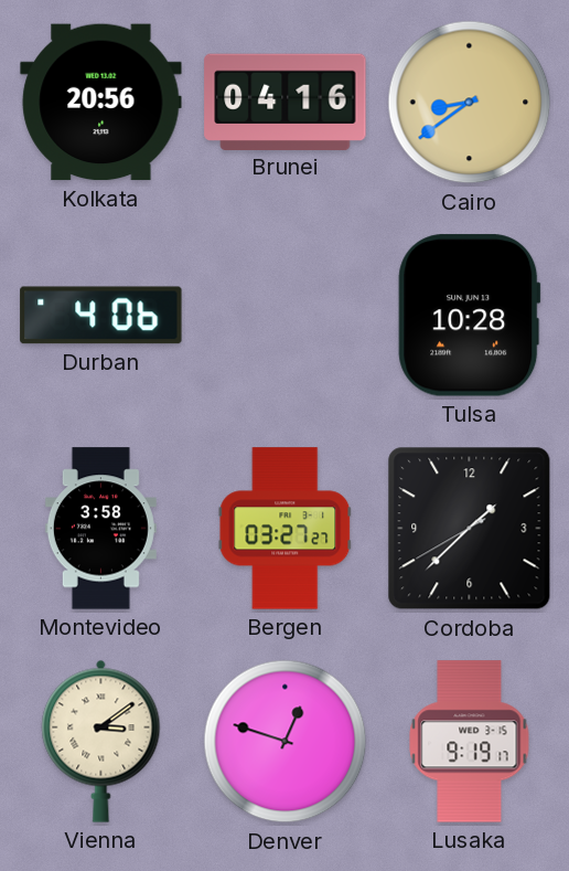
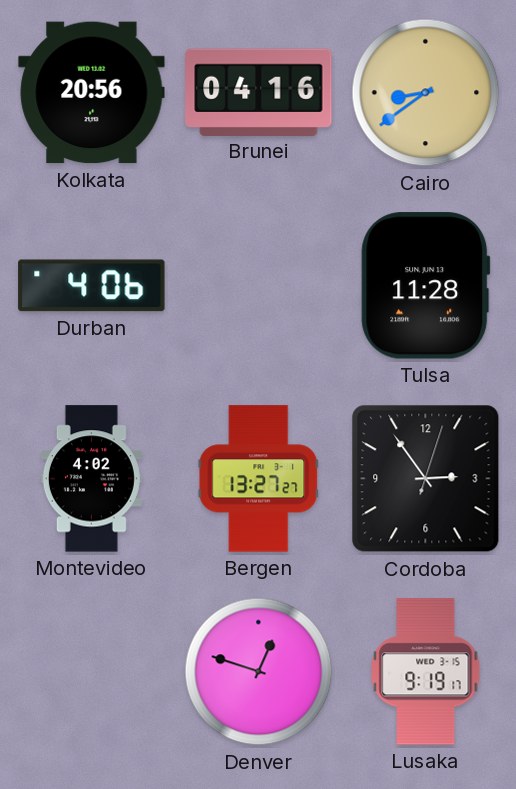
Tulsa: 10:28 -> 11:28 (426, 286)
Montevideo: 3:58 -> 4:02 (91, 479)
Bergen: 03:27 -> 13:27 (259, 479)
Cordoba: 1:37 -> 2:54 (426, 479)
Vienna: 3:09 -> none (101, 741)
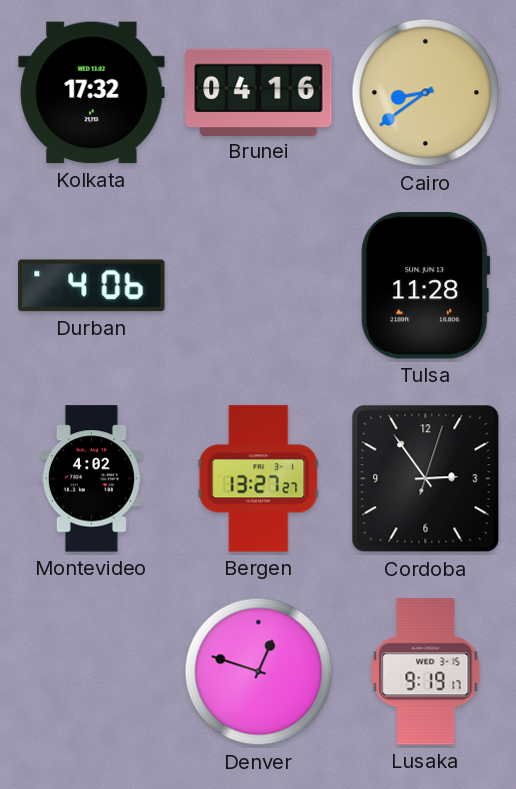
Kolkata: 20:56 -> 17:32 (92, 93)
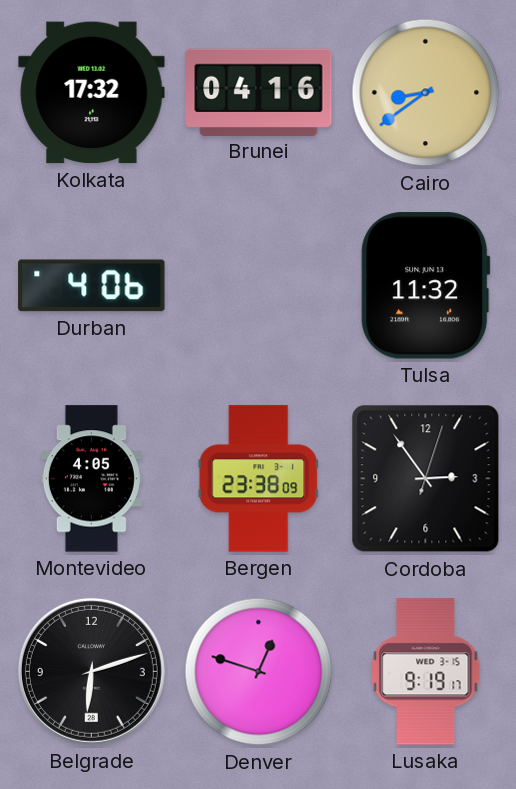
Tulsa: 11:28 -> 11:32 (426, 286)
Montevideo: 4:02 -> 4:05 (91, 479)
Bergen: 13:27 -> 23:38 (259, 479)
Belgrade: none -> 6:12 (91, 671)
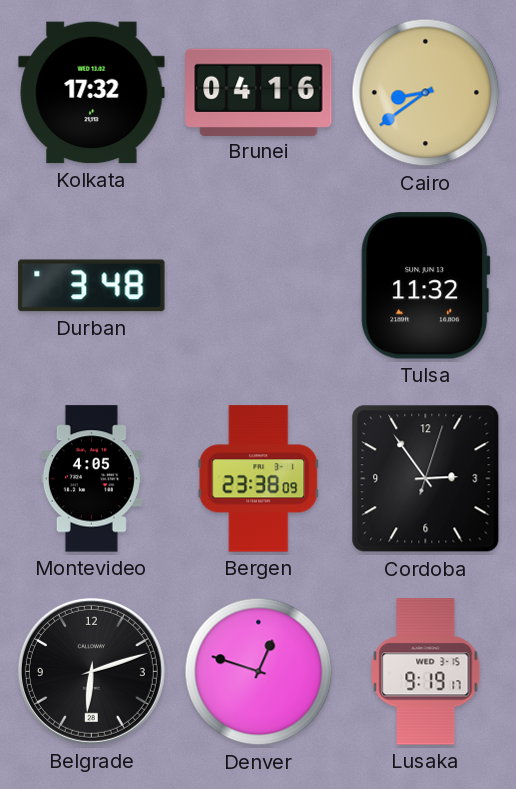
Durban: 4:06 -> 3:48 (92, 286)
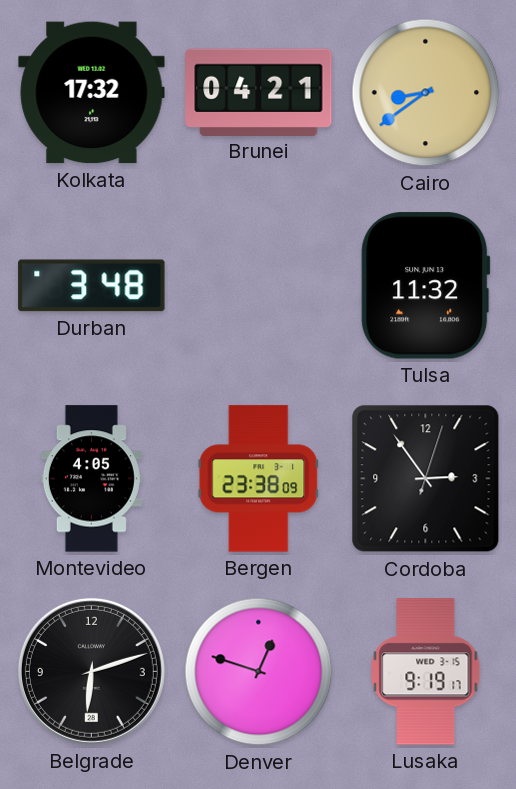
Brunei: 04:16 -> 04:21 (259, 92)
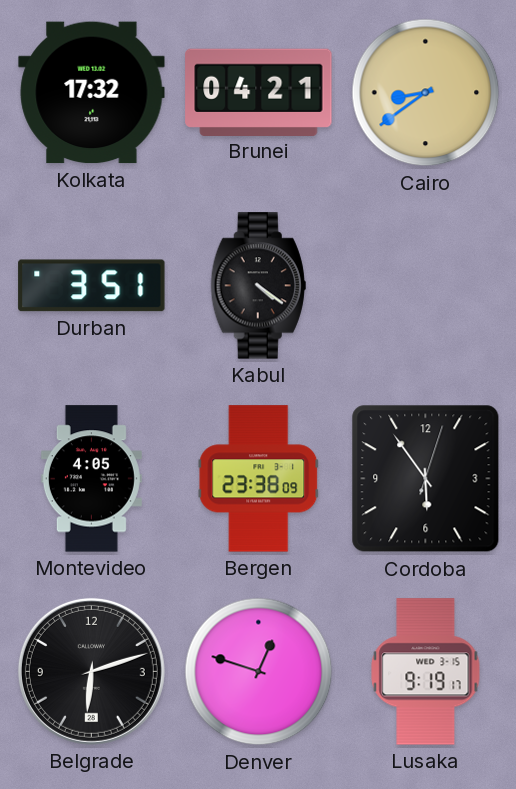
Durban: 3:48 -> 3:51 (92, 286)
Kabul: none -> 4:21 (258, 286)
Tulsa: 11:32 -> none (426, 286)
Cordoba: 2:54 -> 5:54 (426, 479)
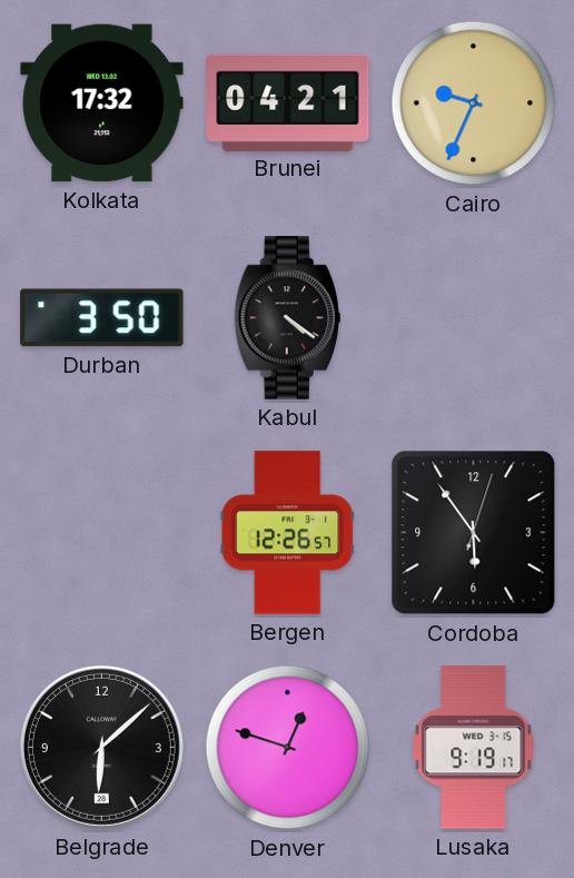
Cairo: 8:39 -> 9:34 (474, 103)
Durban: 3:51 -> 3:50 (102, 318)
Montevideo: 4:05 -> none (91, 479)
Bergen: 23:38 -> 12:26 (288, 533)
Belgrade: 6:12 -> 6:08 (101, 747)
